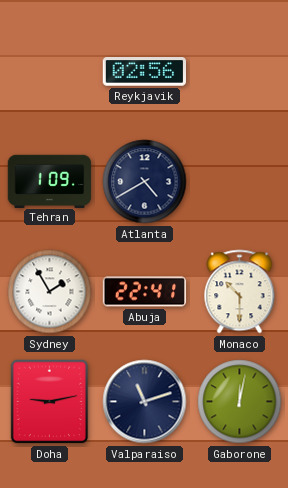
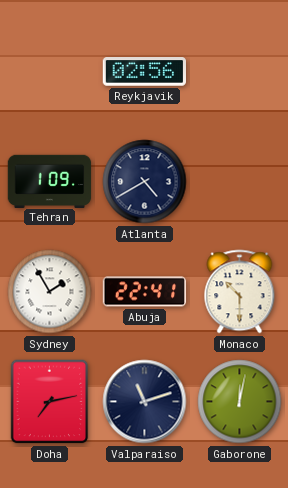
Doha: 9:13 -> 7:13 (50, 402)
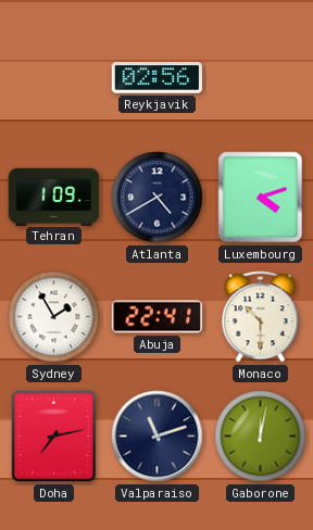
Luxembourg: none -> 4:12 (261, 198)
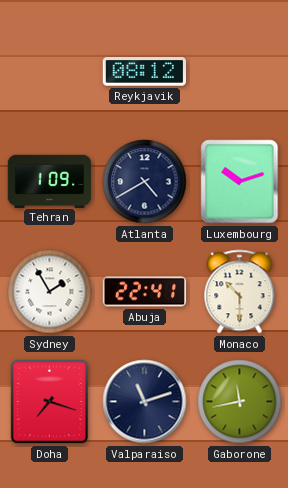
Reykjavik: 02:56 -> 08:12 (144, 72)
Luxembourg: 4:12 -> 10:12 (240, 182)
Doha: 7:13 -> 7:18 (50, 402)
Gaborone: 12:02 -> 11:43 (240, 402)
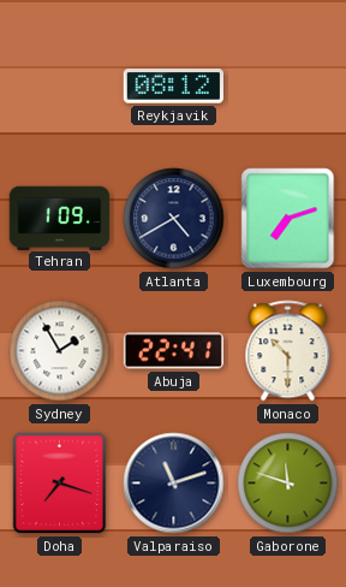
Luxembourg: 10:12 -> 7:12 (288, 219)
Gaborone: 11:43 -> 11:48 (288, 484)
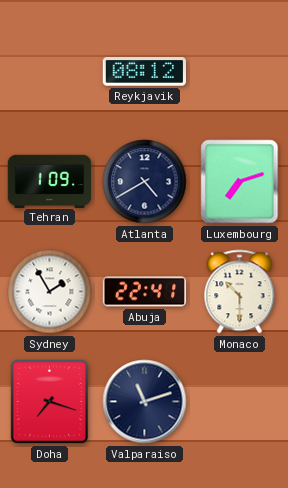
Gaborone: 11:48 -> none (288, 484)
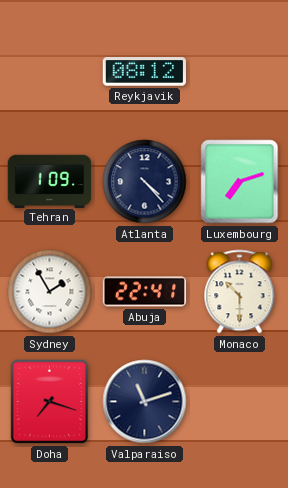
Atlanta: 4:40 -> 4:23 (145, 182)
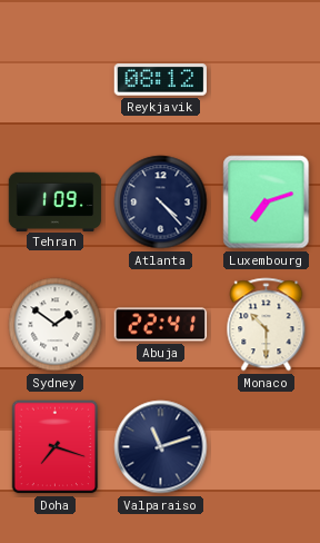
Sydney: 1:55 -> 1:51 (56, 325)
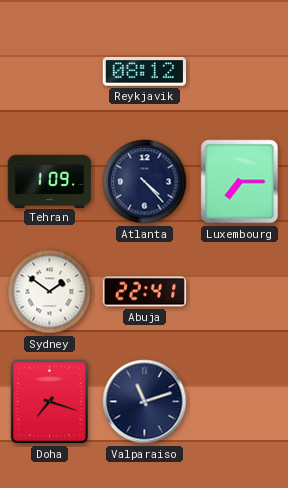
Luxembourg: 7:12 -> 7:15 (240, 182)
Monaco: 10:30 -> none (267, 325)
